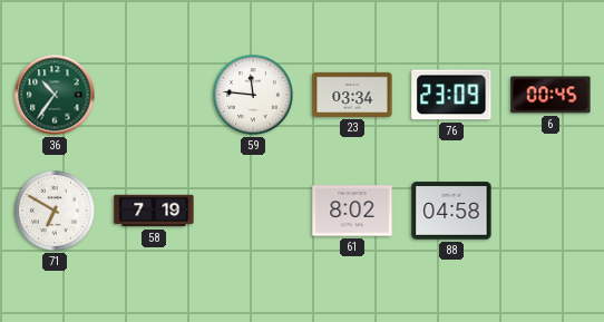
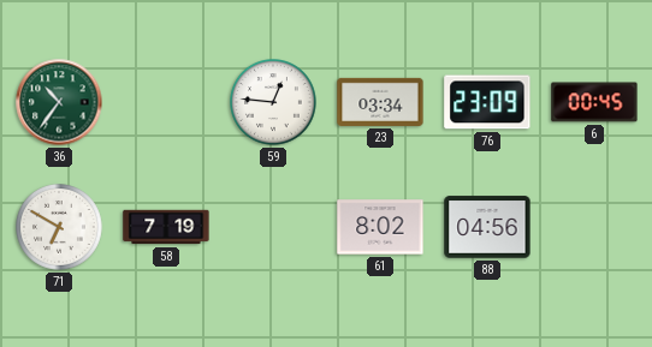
59: 11:46 -> 12:46 (274, 103)
88: 04:58 -> 04:56 (487, 227)
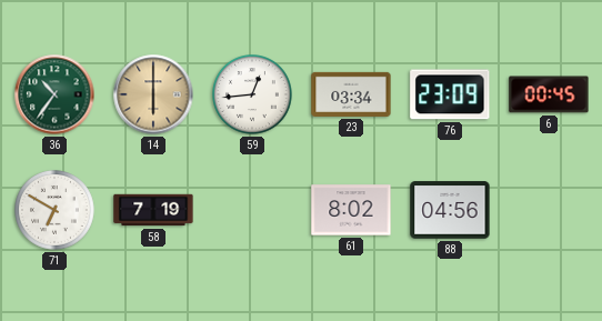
14: none -> 6:00 (153, 94)
59: 12:46 -> 12:44 (253, 96)
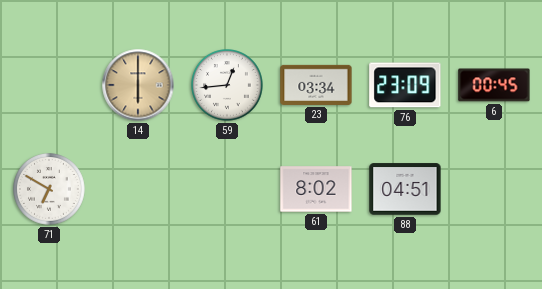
36: 10:36 -> none (54, 94)
58: 7:19 -> none (153, 210)
88: 04:56 -> 04:51 (405, 189)
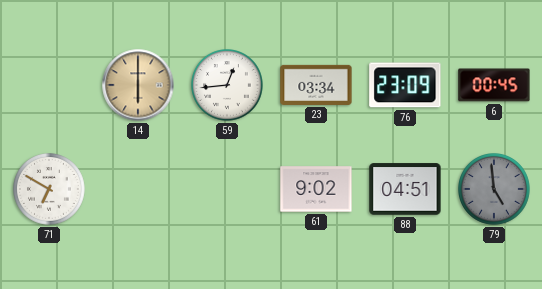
61: 8:02 -> 9:02 (316, 189)
79: none -> 4:59 (495, 190)
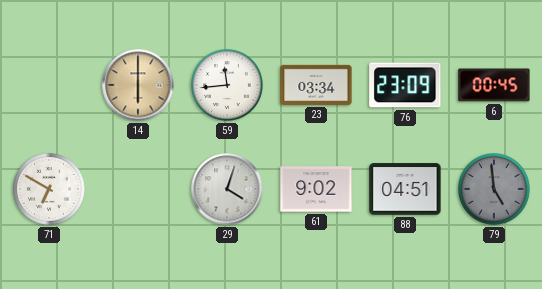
59: 12:44 -> 11:44 (228, 86)
29: none -> 4:03 (227, 189)
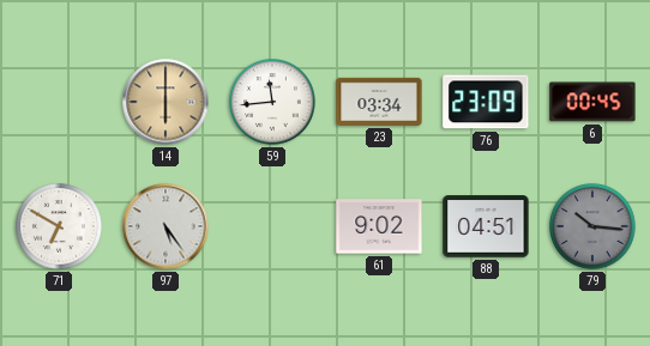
97: none -> 5:24 (165, 226)
29: 4:03 -> none (227, 189)
79: 4:59 -> 10:16 (594, 227)
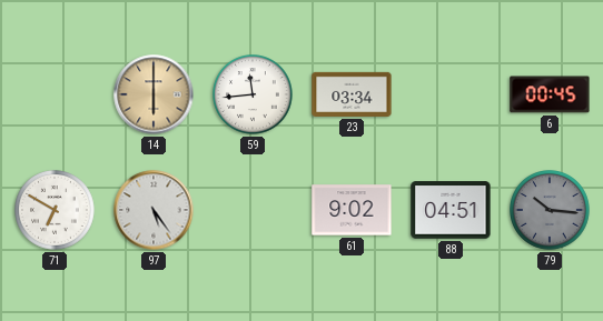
76: 23:09 -> none (486, 102)
